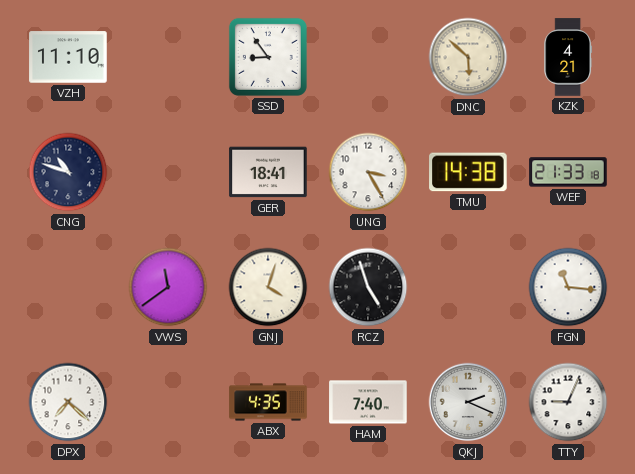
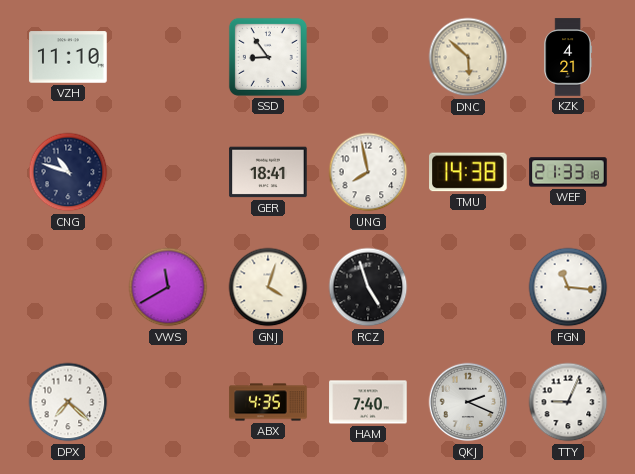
UNG: 3:25 -> 7:58 (368, 172)
VWS: 11:39 -> 11:40 (168, 287)
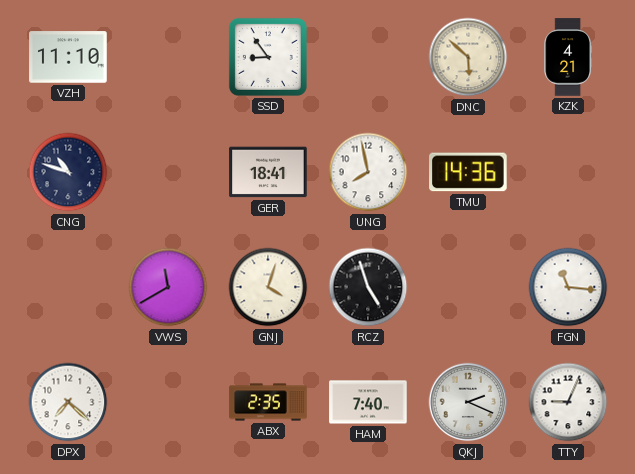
TMU: 14:38 -> 14:36 (468, 172)
WEF: 21:33 -> none (568, 172)
ABX: 4:35 -> 2:35 (268, 402)
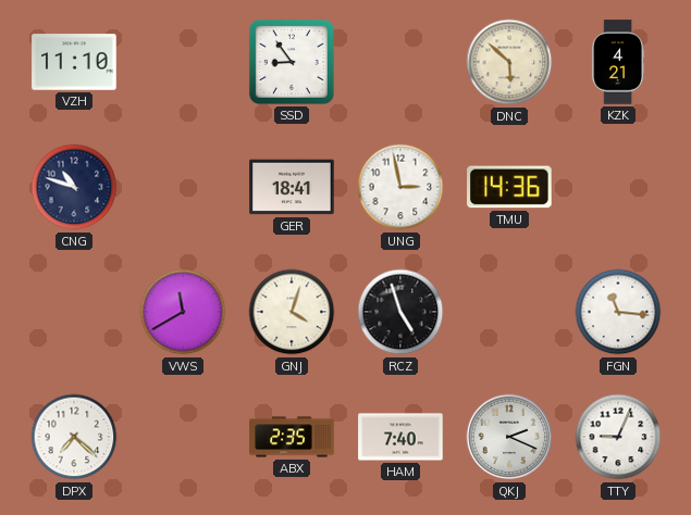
UNG: 7:58 -> 2:58 (400, 187)
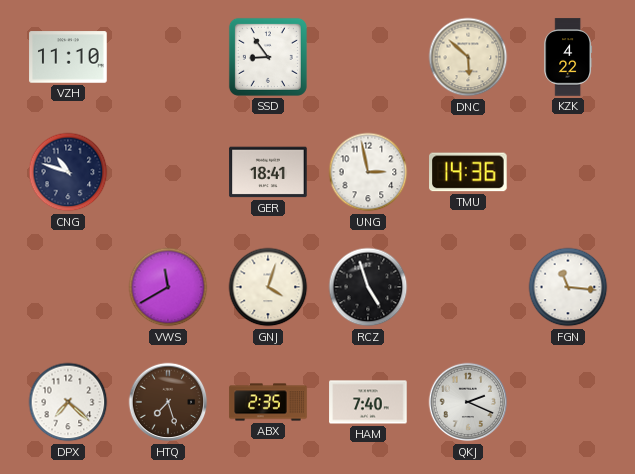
KZK: 4:21 -> 4:22 (568, 57)
HTQ: none -> 7:27 (168, 402)
TTY: 9:04 -> none (618, 437)
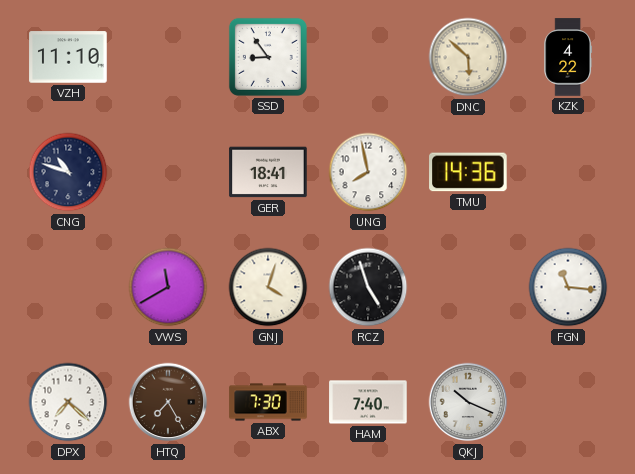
UNG: 2:58 -> 7:58 (368, 172)
HTQ: 7:27 -> 7:25 (168, 402)
ABX: 2:35 -> 7:30 (268, 402)
QKJ: 2:19 -> 10:19 (468, 402)
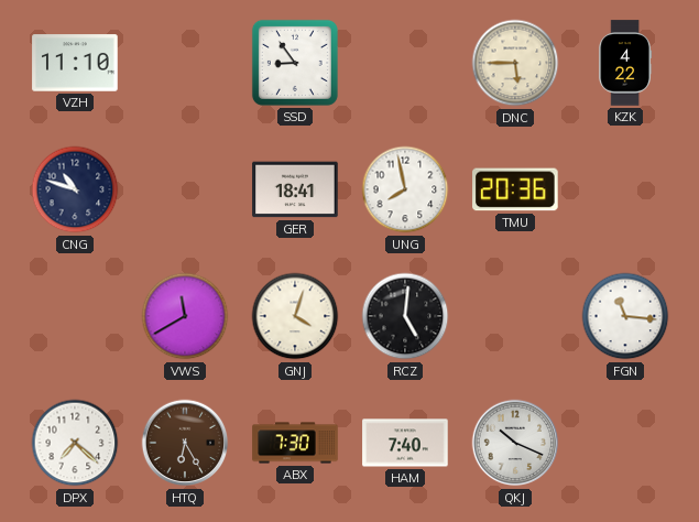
DNC: 5:52 -> 5:45 (515, 63)
TMU: 14:36 -> 20:36 (515, 189)
RCZ: 4:57 -> 5:01 (405, 316)
HTQ: 7:25 -> 6:25 (185, 443)
